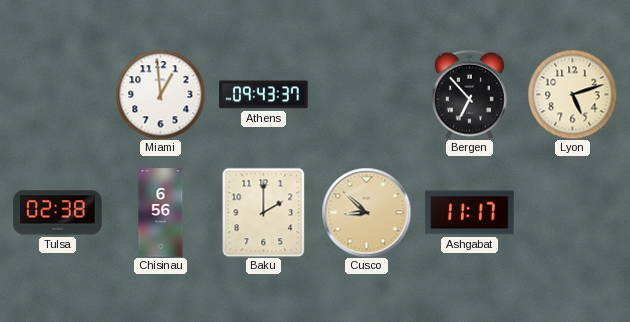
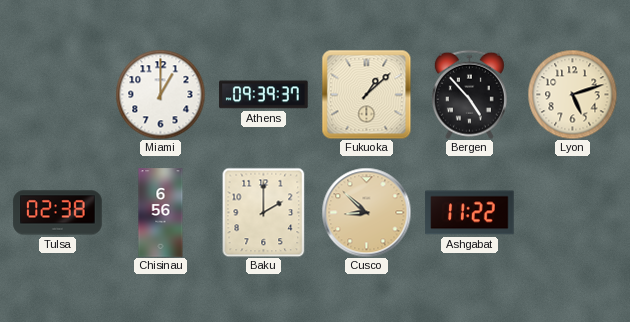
Miami: 12:59 -> 1:00 (160, 94)
Athens: 09:43 -> 09:39 (264, 95)
Fukuoka: none -> 1:08 (366, 94)
Bergen: 6:53 -> 4:53 (469, 94)
Ashgabat: 11:17 -> 11:22 (470, 213)
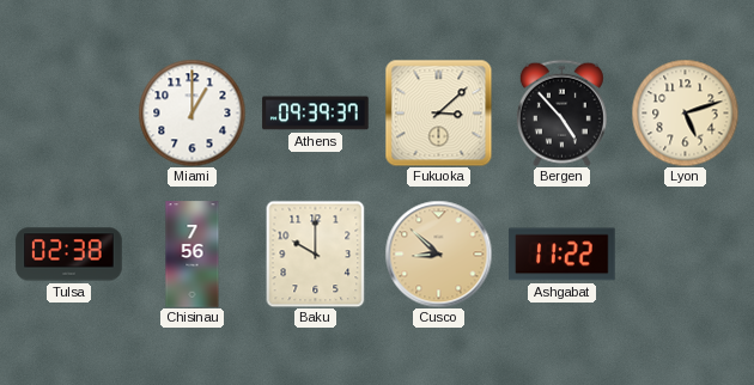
Fukuoka: 1:08 -> 3:08 (438, 112)
Chisinau: 6:56 -> 7:56 (193, 255)
Baku: 2:00 -> 10:00 (316, 253)
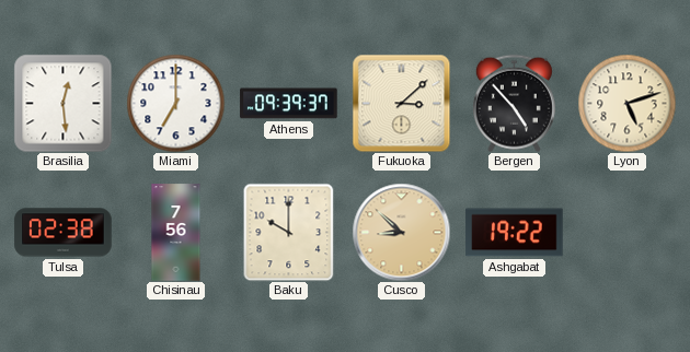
Brasilia: none -> 12:29 (62, 103)
Miami: 1:00 -> 7:00 (175, 103)
Ashgabat: 11:22 -> 19:22 (515, 233)
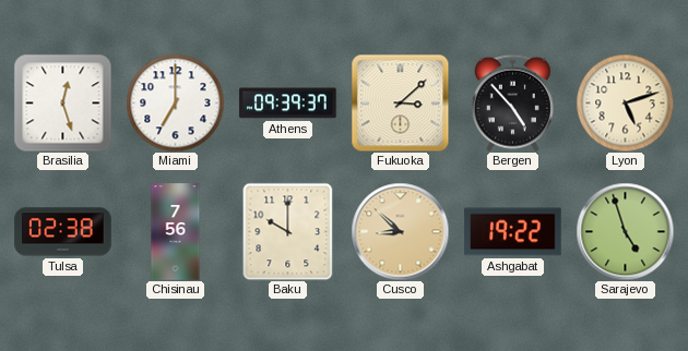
Brasilia: 12:29 -> 12:27 (62, 102)
Sarajevo: none -> 4:57 (625, 231)
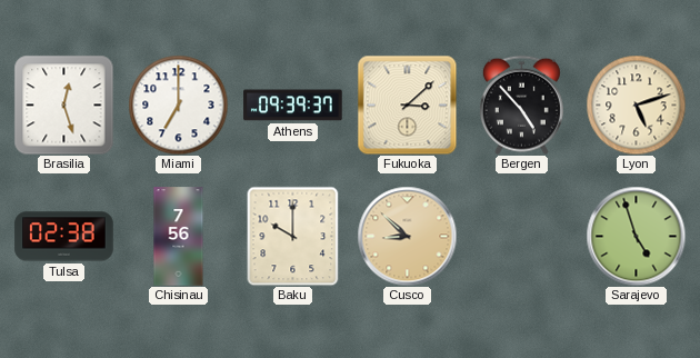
Ashgabat: 19:22 -> none (513, 232)
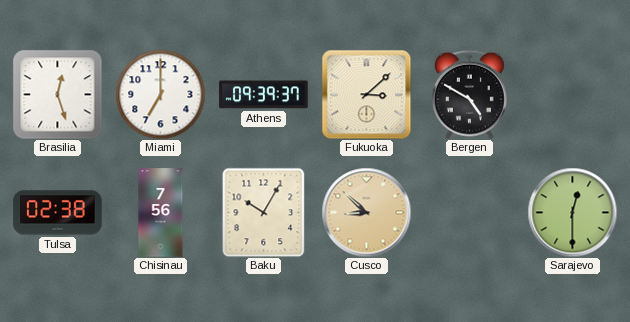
Bergen: 4:53 -> 4:50 (469, 94)
Lyon: 5:12 -> none (636, 105)
Baku: 10:00 -> 10:05 (264, 212)
Sarajevo: 4:57 -> 12:30 (572, 212)
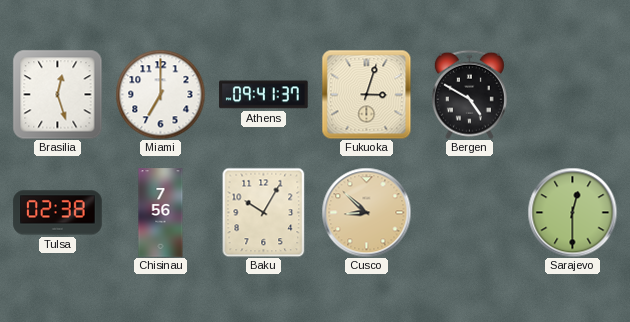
Athens: 09:39 -> 09:41 (264, 95)
Fukuoka: 3:08 -> 3:03 (366, 94)
